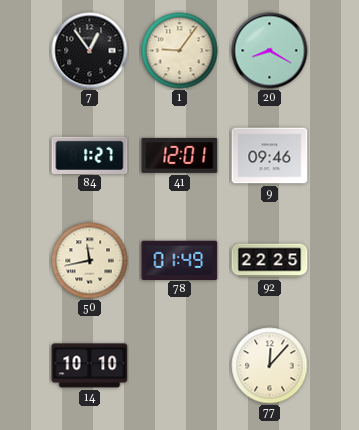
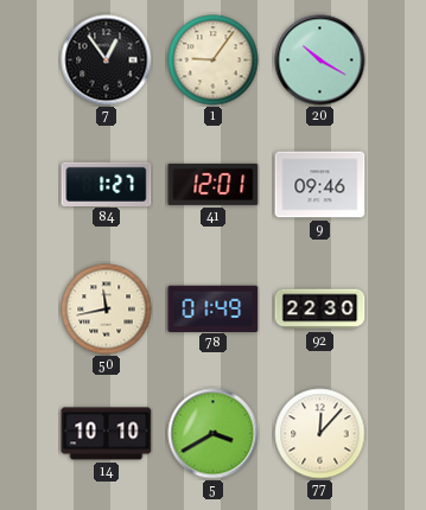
20: 8:20 -> 10:20 (320, 60)
92: 22:25 -> 22:30 (320, 310)
5: none -> 3:40 (214, 434)
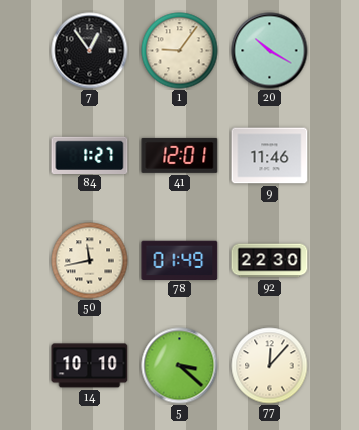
9: 09:46 -> 11:46 (270, 156)
5: 3:40 -> 3:22 (180, 366)
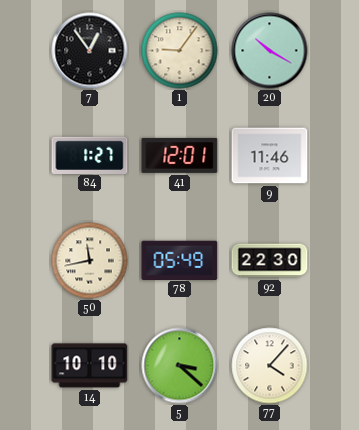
78: 01:49 -> 05:49 (180, 260)
77: 12:07 -> 4:07 (270, 366)
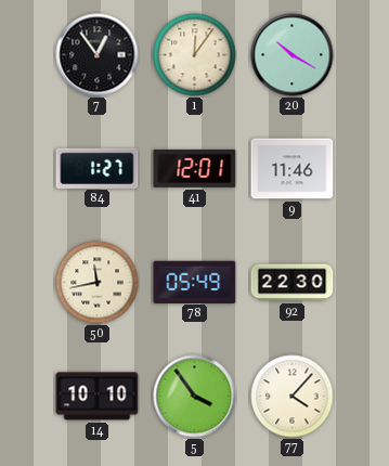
1: 9:06 -> 12:06 (195, 55)
5: 3:22 -> 3:54 (195, 397)
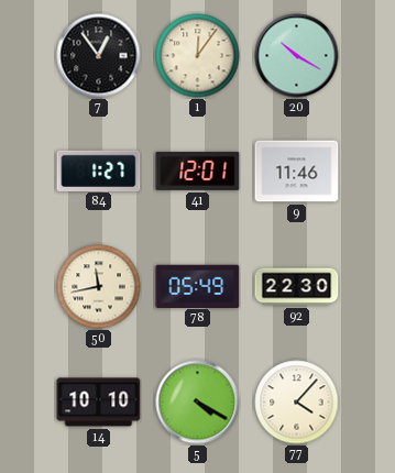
5: 3:54 -> 4:20 (198, 403)
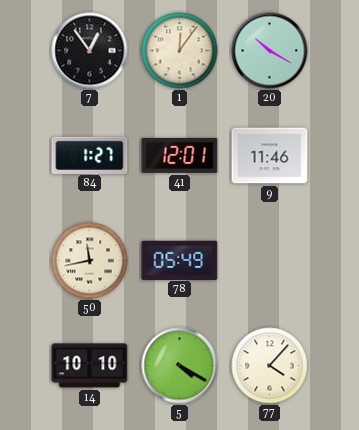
92: 22:30 -> none (297, 287)
